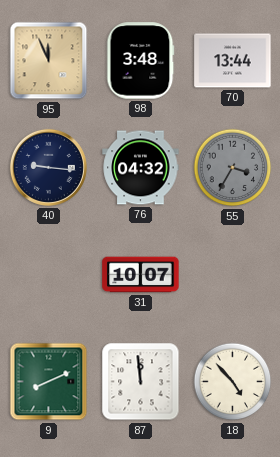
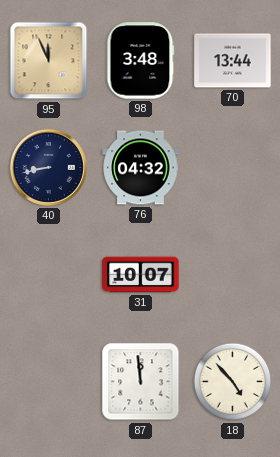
40: 9:16 -> 8:43 (48, 167)
55: 3:35 -> none (233, 168)
9: 8:11 -> none (49, 382)
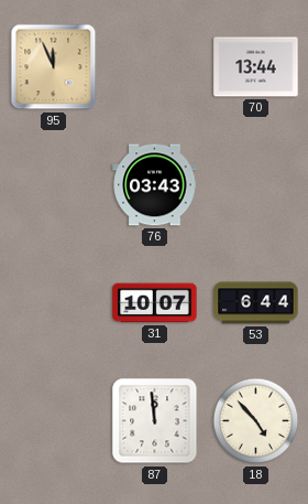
98: 3:48 -> none (141, 61)
40: 8:43 -> none (48, 167)
76: 04:32 -> 03:43 (155, 185)
53: none -> 6:44 (256, 303)
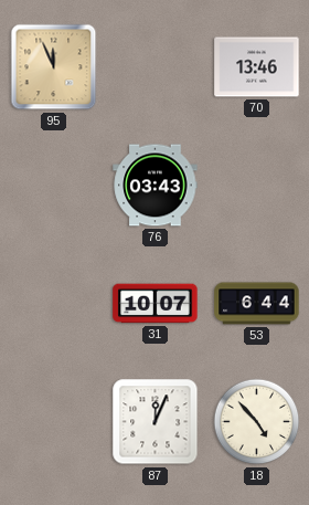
70: 13:44 -> 13:46 (257, 67)
87: 11:59 -> 12:04 (156, 422)
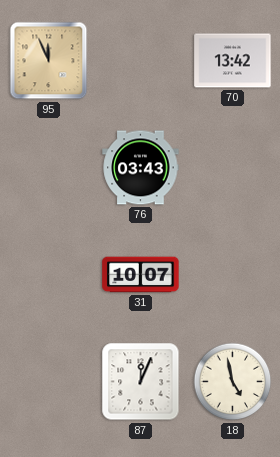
70: 13:46 -> 13:42 (233, 61)
53: 6:44 -> none (257, 304)
18: 4:53 -> 4:58 (233, 382)
